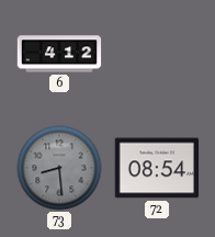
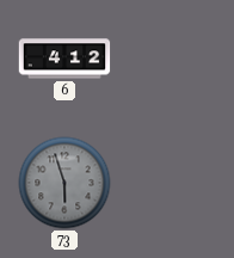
73: 8:29 -> 5:57 (64, 183)
72: 08:54 -> none (157, 168)
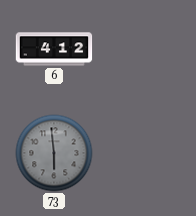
73: 5:57 -> 5:59 (54, 153)
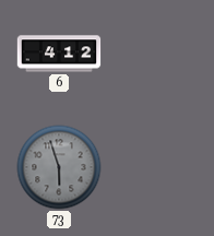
73: 5:59 -> 5:57 (59, 167)
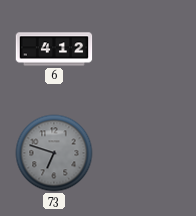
73: 5:57 -> 6:48 (54, 153)
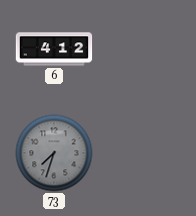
73: 6:48 -> 7:33 (54, 153)
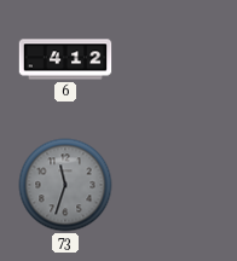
73: 7:33 -> 11:33 (65, 185)
